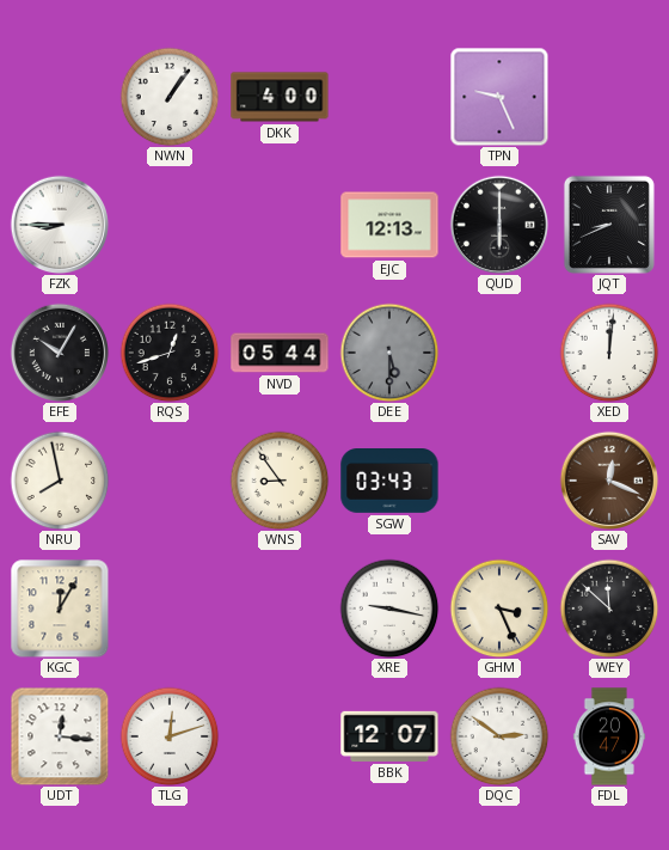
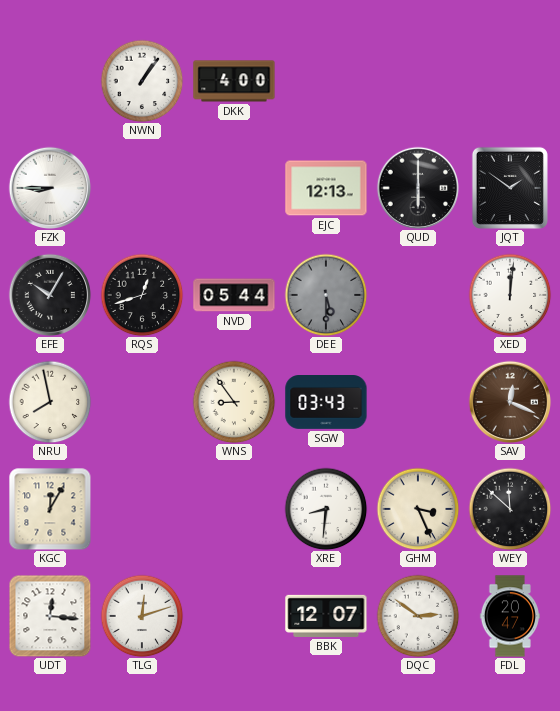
TPN: 9:26 -> none (499, 97)
JQT: 8:41 -> 1:51 (510, 188)
XRE: 9:17 -> 8:31 (326, 509)
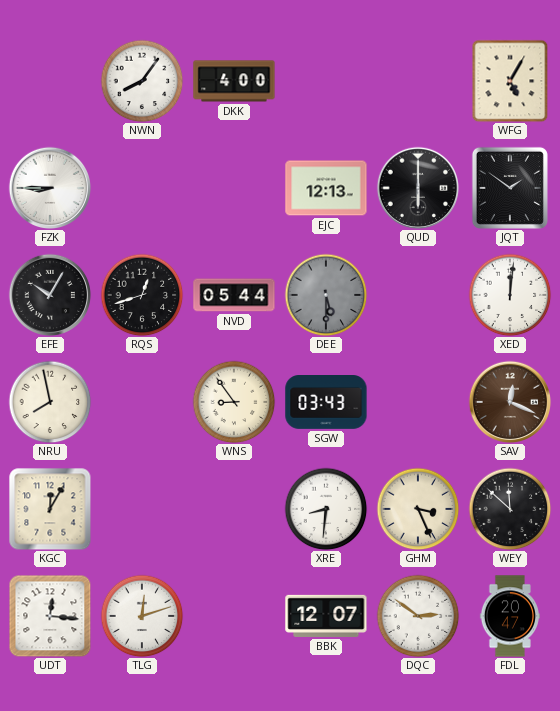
NWN: 1:06 -> 8:06 (142, 81)
WFG: none -> 5:05 (510, 81)
